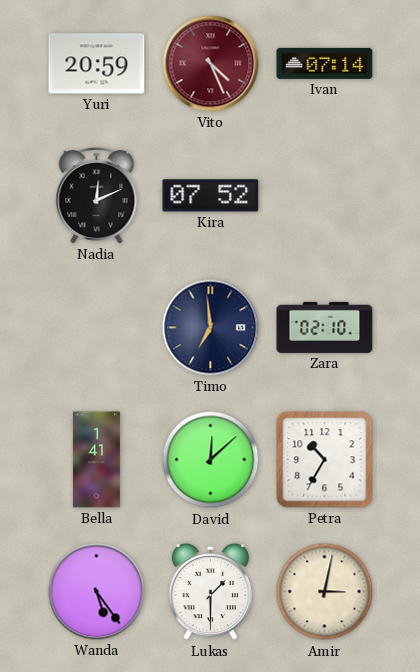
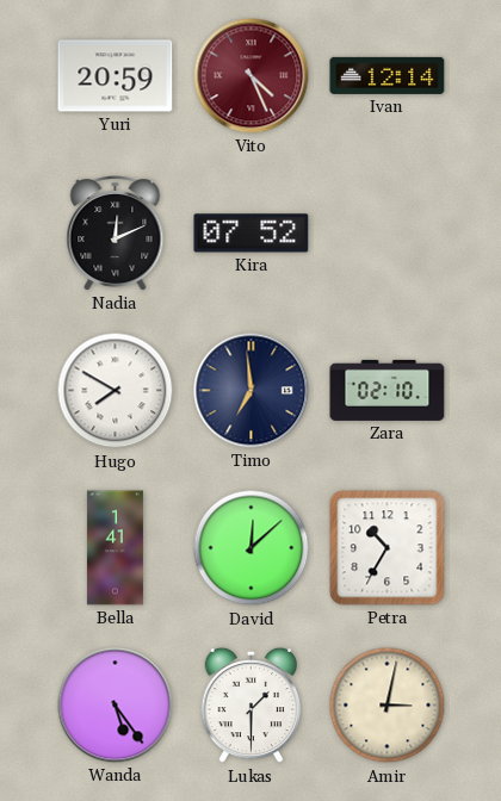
Ivan: 07:14 -> 12:14 (388, 75)
Hugo: none -> 7:50 (116, 391)
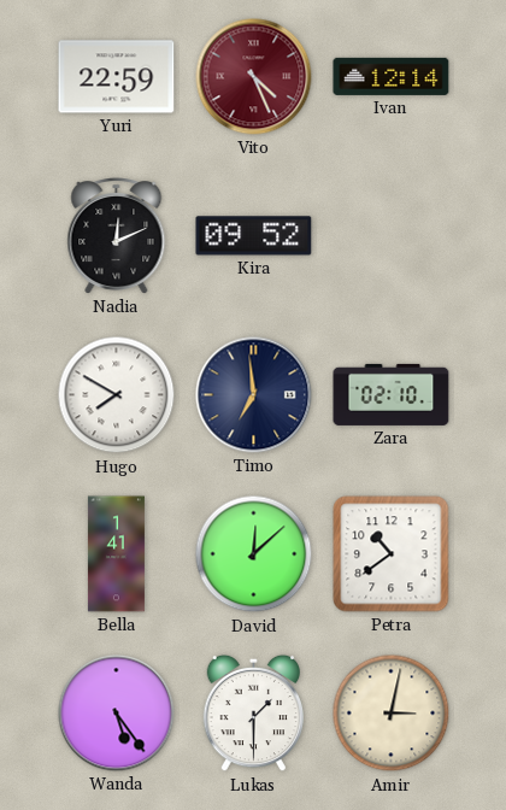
Yuri: 20:59 -> 22:59 (117, 77)
Kira: 07:52 -> 09:52 (254, 236)
Petra: 10:35 -> 10:39 (392, 554)
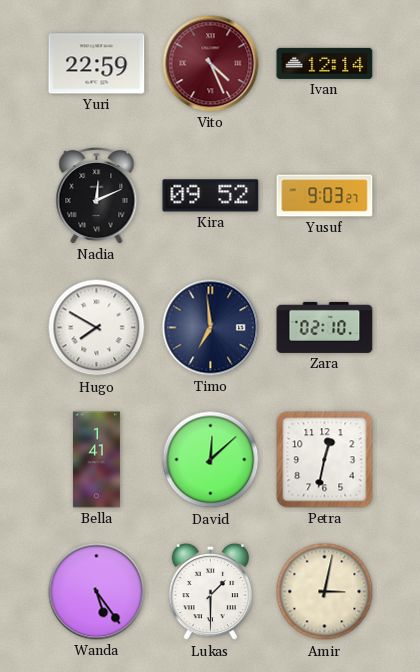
Yusuf: none -> 9:03 (325, 196)
Petra: 10:39 -> 12:32 (325, 460)
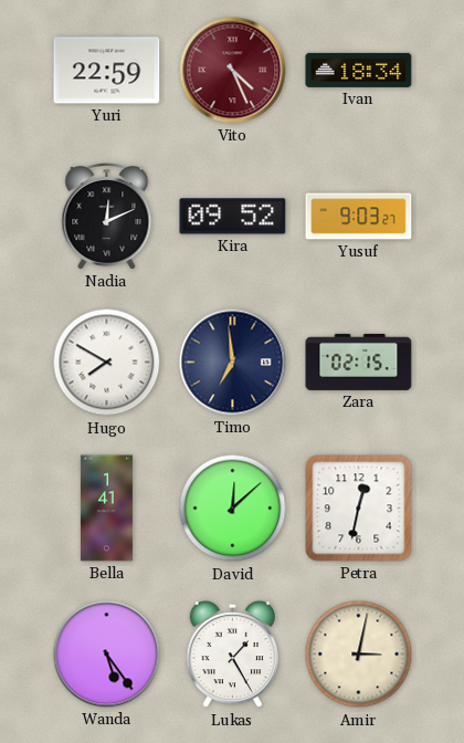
Ivan: 12:14 -> 18:34 (359, 70)
Zara: 02:10 -> 02:15 (359, 362)
Lukas: 1:30 -> 1:25 (232, 655)
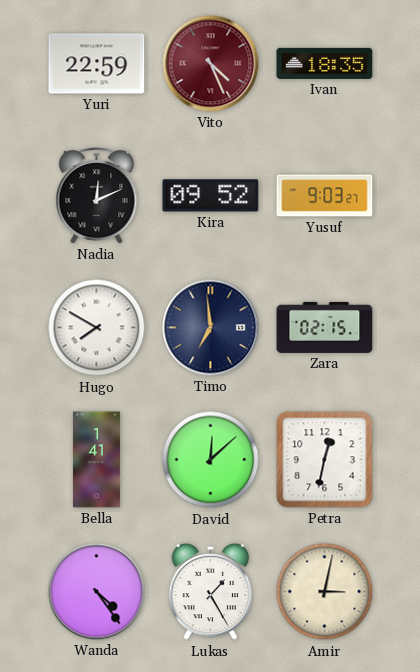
Ivan: 18:34 -> 18:35 (325, 63)
Wanda: 5:24 -> 4:24 (97, 592)
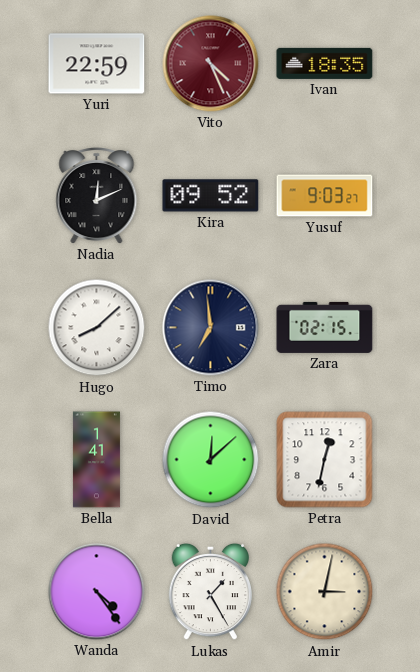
Hugo: 7:50 -> 8:08 (97, 328)
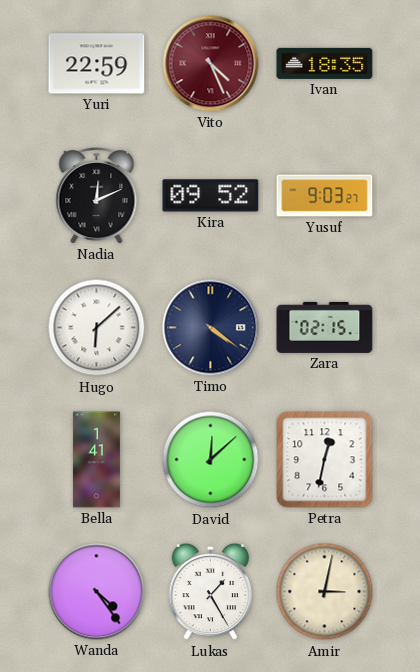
Hugo: 8:08 -> 6:08 (97, 328)
Timo: 6:59 -> 4:21 (211, 328)
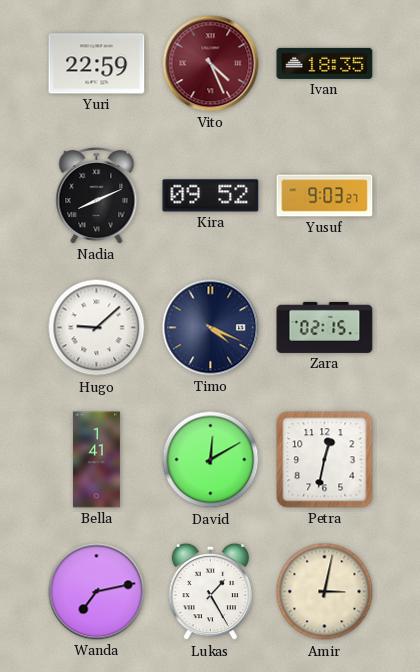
Nadia: 12:11 -> 8:11 (97, 196)
Hugo: 6:08 -> 9:08 (97, 328)
Timo: 4:21 -> 4:19 (211, 328)
David: 12:08 -> 12:10 (211, 460)
Wanda: 4:24 -> 7:13 (97, 592)
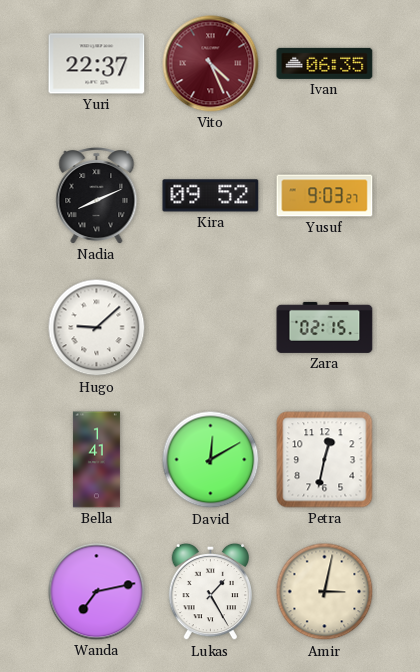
Yuri: 22:59 -> 22:37 (97, 64)
Ivan: 18:35 -> 06:35 (325, 63)
Timo: 4:19 -> none (211, 328)
